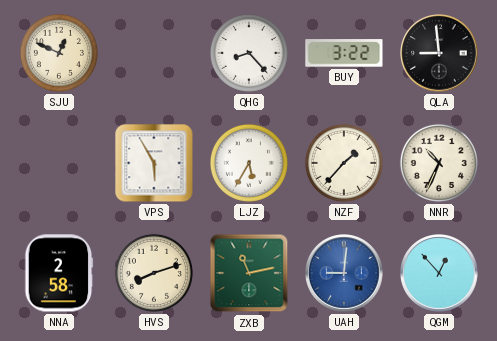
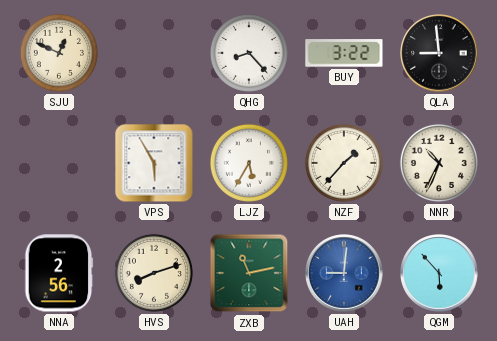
NNA: 2:58 -> 2:56 (59, 273)
QGM: 12:53 -> 5:53 (439, 273)
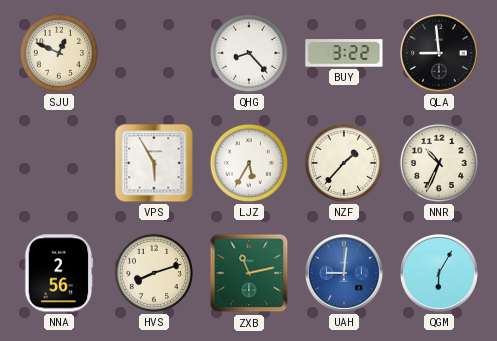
QGM: 5:53 -> 6:05 (439, 273)
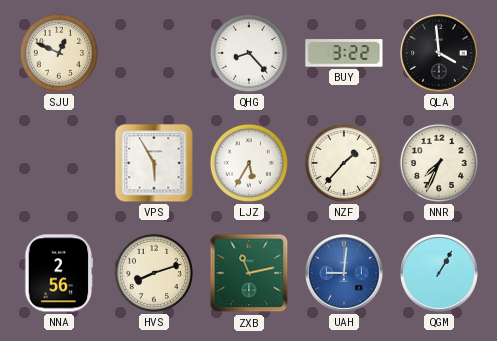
QLA: 8:59 -> 3:59 (439, 53)
NNR: 10:34 -> 7:34 (439, 163)
QGM: 6:05 -> 1:05 (439, 273)
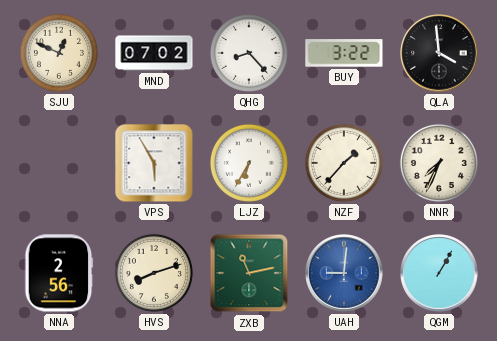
MND: none -> 07:02 (154, 53)
LJZ: 5:35 -> 6:35 (249, 163)
